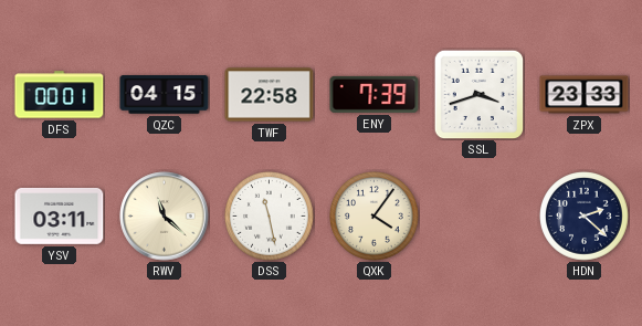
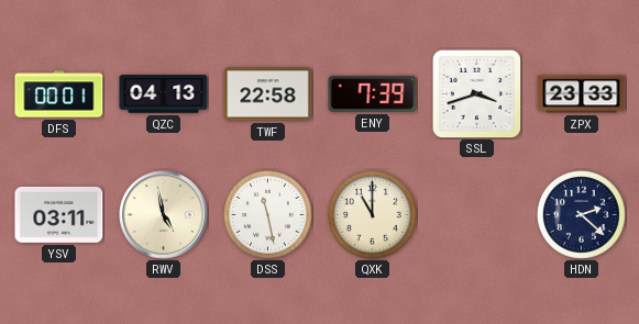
QZC: 04:15 -> 04:13 (164, 94)
RWV: 11:22 -> 4:58 (164, 215)
QXK: 4:06 -> 11:00 (373, 215)
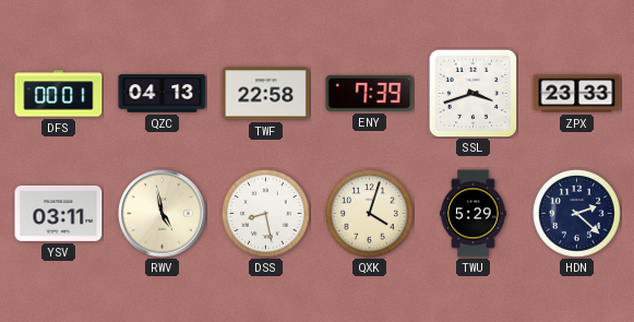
DSS: 11:28 -> 8:28 (266, 214)
QXK: 11:00 -> 4:03 (370, 214)
TWU: none -> 5:29 (474, 214)
